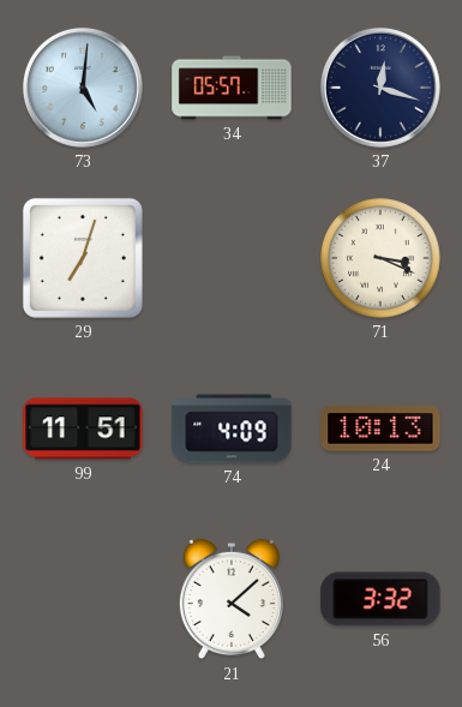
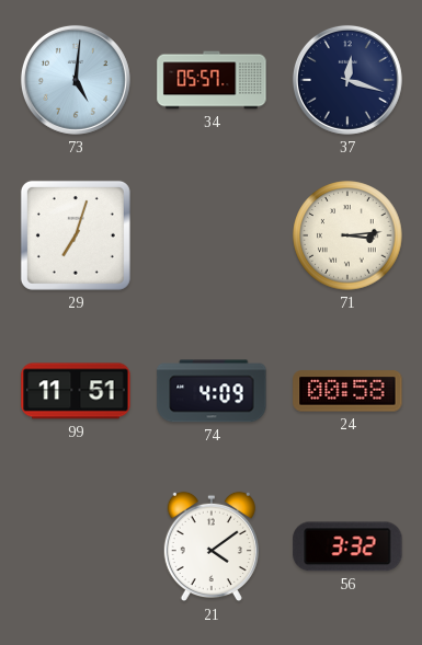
71: 3:19 -> 3:14 (347, 235)
24: 10:13 -> 00:58 (347, 391)
21: 4:08 -> 4:09 (212, 546)
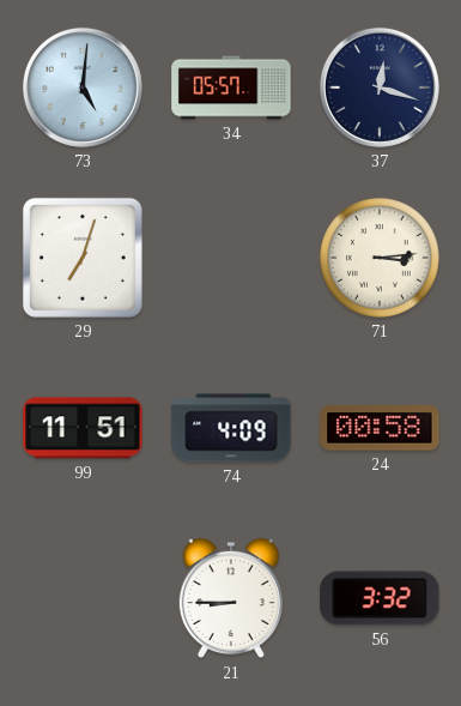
21: 4:09 -> 8:45 (231, 598)
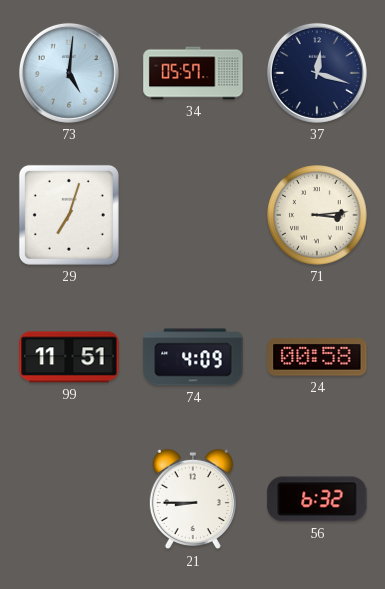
56: 3:32 -> 6:32 (317, 499)
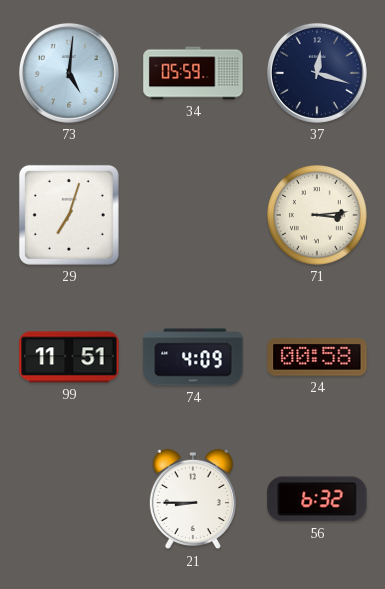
34: 05:57 -> 05:59 (193, 73)
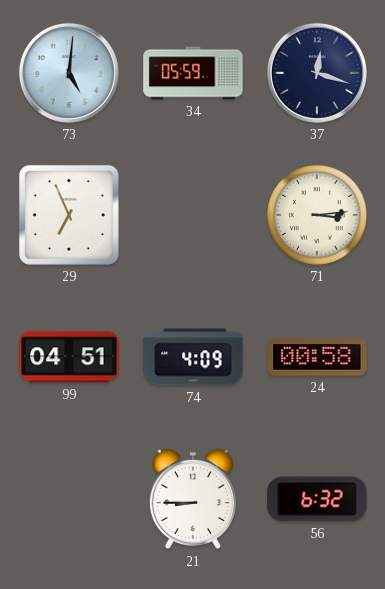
29: 7:03 -> 6:56 (69, 215)
99: 11:51 -> 04:51 (69, 357)
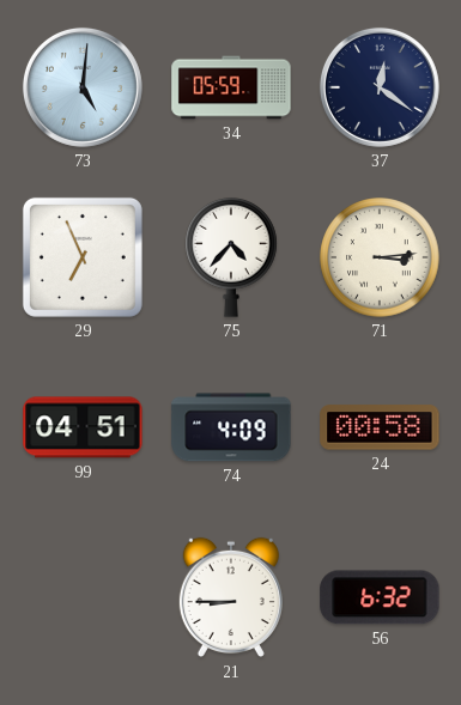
37: 12:18 -> 12:21 (380, 87)
75: none -> 4:37 (231, 257)
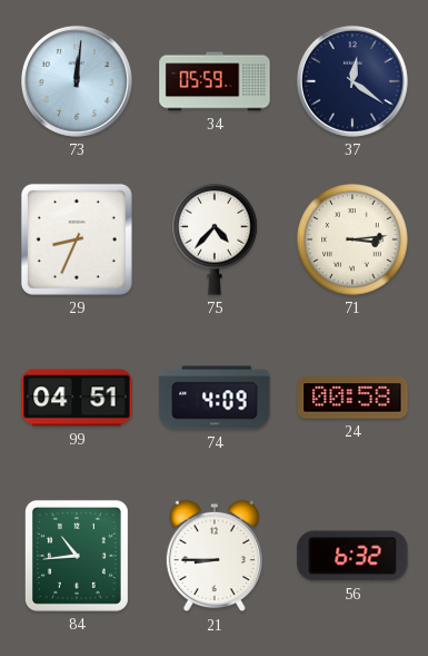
73: 5:01 -> 12:01 (77, 81)
29: 6:56 -> 8:34 (77, 239)
84: none -> 10:44 (77, 556)
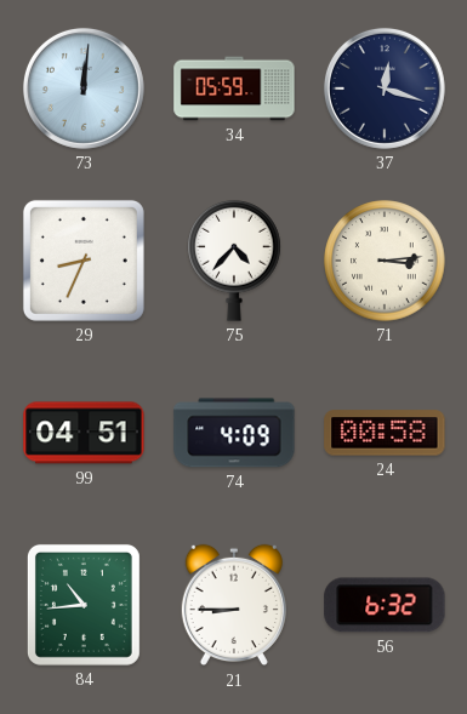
37: 12:21 -> 12:18 (385, 88)
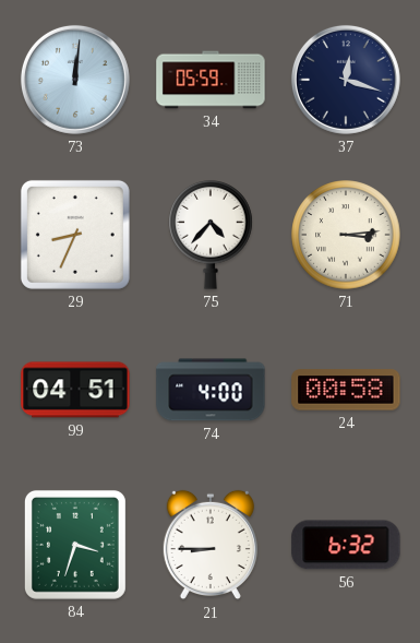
74: 4:09 -> 4:00 (211, 390)
84: 10:44 -> 3:33 (75, 545)
